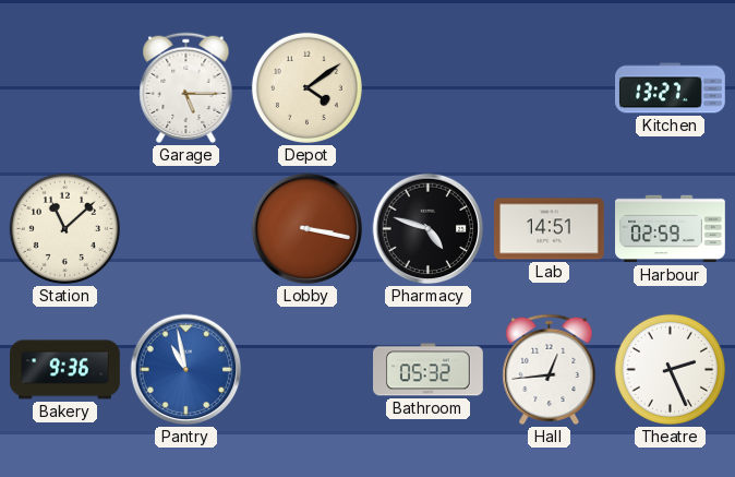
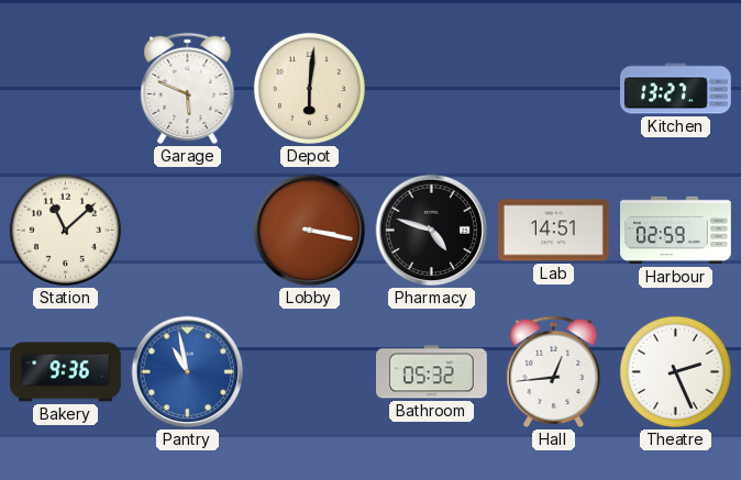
Garage: 5:15 -> 5:49 (188, 89)
Depot: 4:09 -> 6:01 (309, 88)
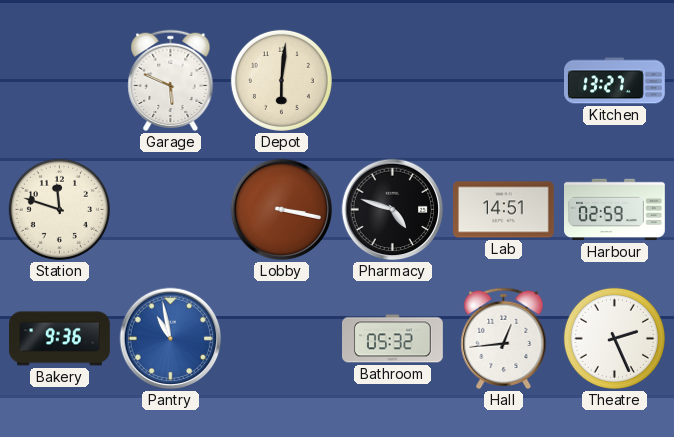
Station: 11:08 -> 11:48 (59, 209)
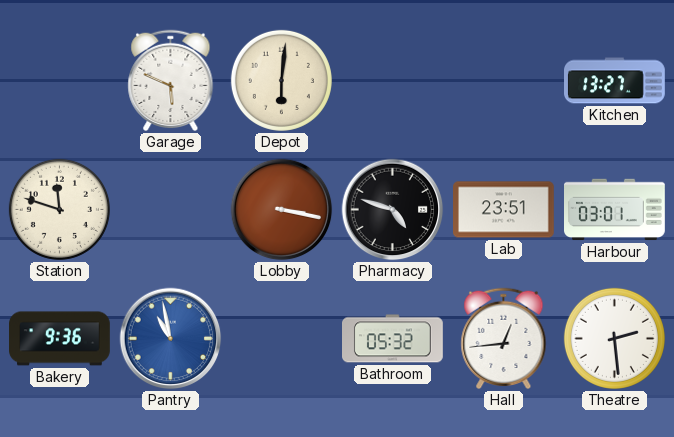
Lab: 14:51 -> 23:51 (504, 210)
Harbour: 02:59 -> 03:01 (615, 210)
Theatre: 2:26 -> 2:29 (614, 338)
